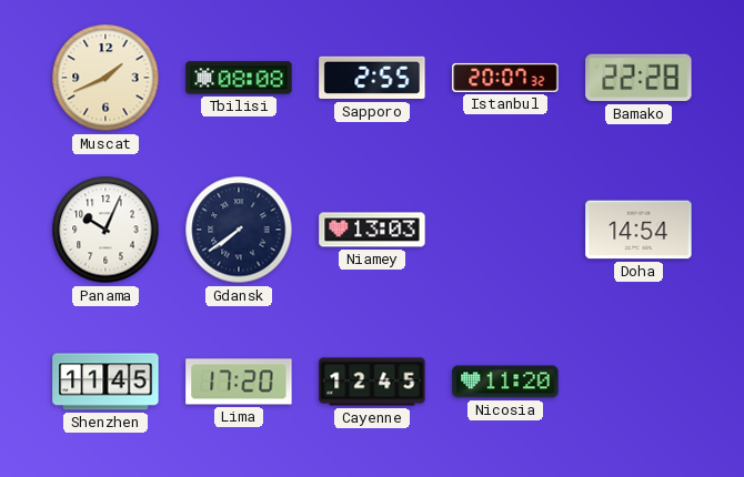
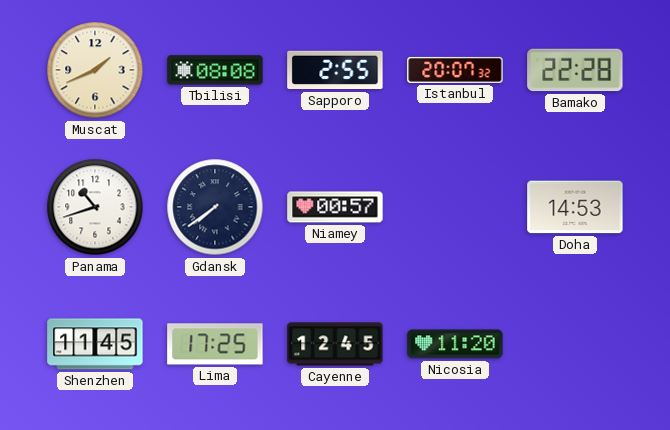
Panama: 10:04 -> 10:42 (95, 207)
Niamey: 13:03 -> 00:57 (335, 207)
Doha: 14:54 -> 14:53 (575, 207)
Lima: 17:20 -> 17:25 (215, 344)
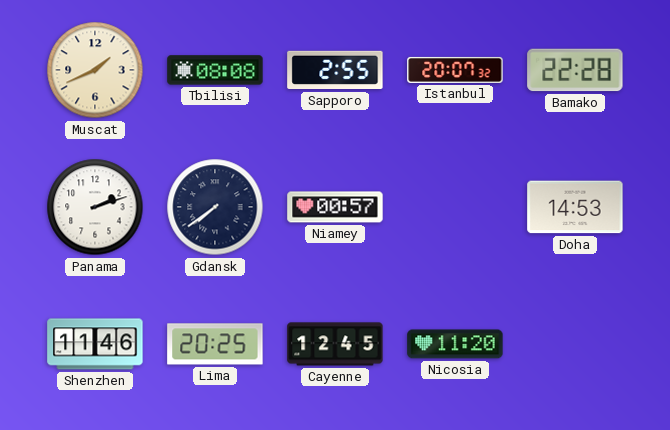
Panama: 10:42 -> 2:12 (95, 207)
Shenzhen: 11:45 -> 11:46 (95, 344)
Lima: 17:25 -> 20:25 (215, 344)
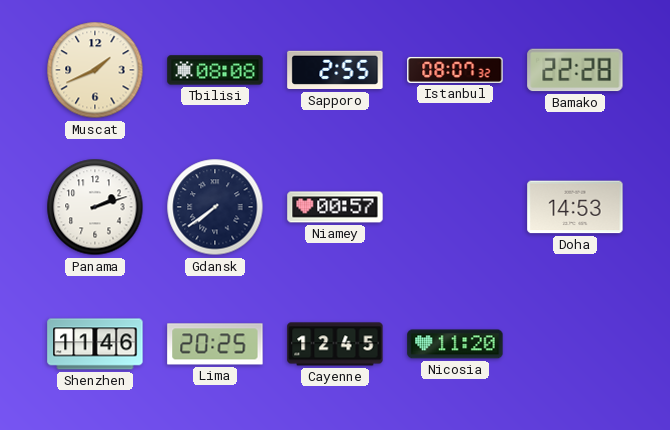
Istanbul: 20:07 -> 08:07 (455, 70)
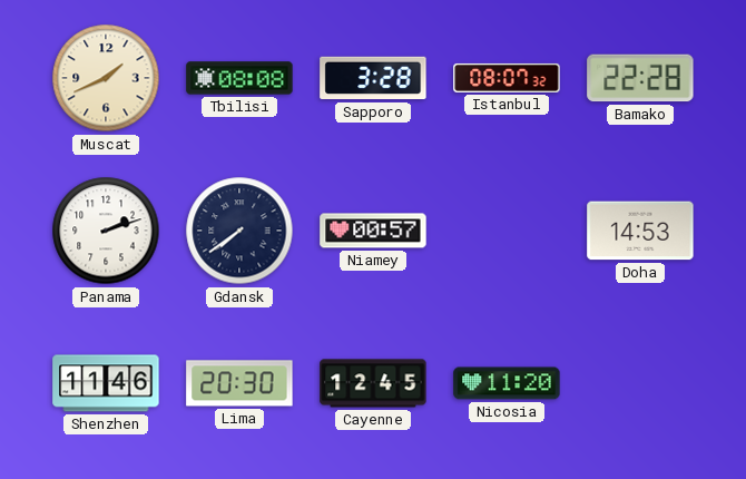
Sapporo: 2:55 -> 3:28 (373, 78)
Lima: 20:25 -> 20:30 (239, 383)
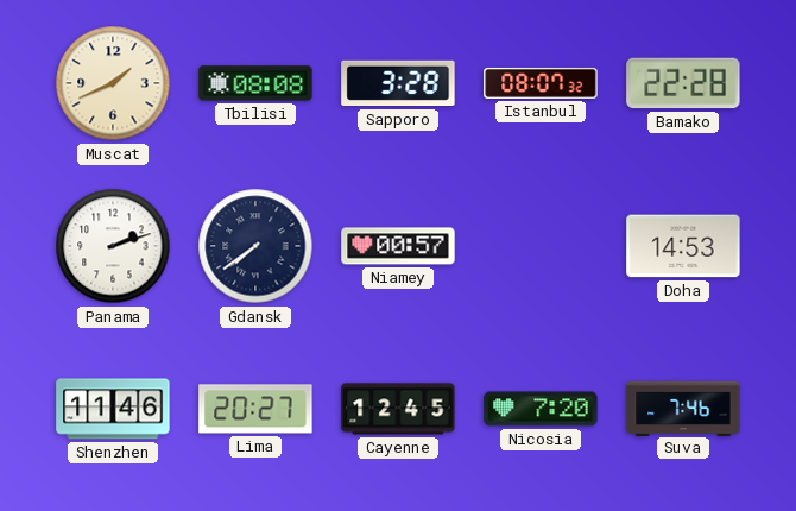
Lima: 20:30 -> 20:27 (255, 409)
Nicosia: 11:20 -> 7:20 (541, 409)
Suva: none -> 7:46 (683, 408)
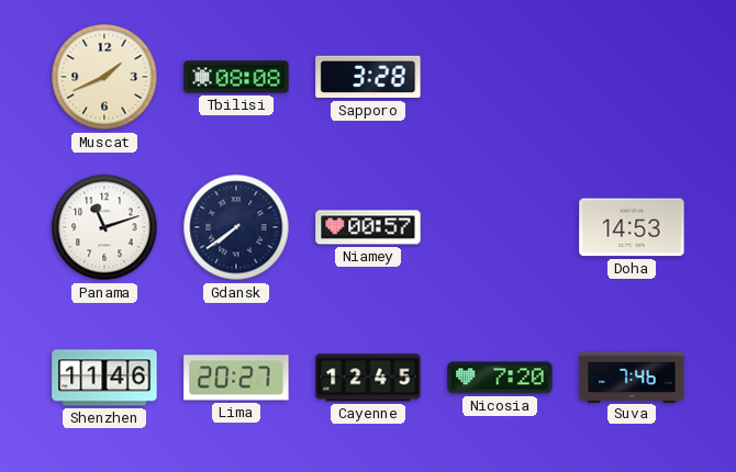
Istanbul: 08:07 -> none (541, 83)
Bamako: 22:28 -> none (683, 83)
Panama: 2:12 -> 11:12 (104, 227)
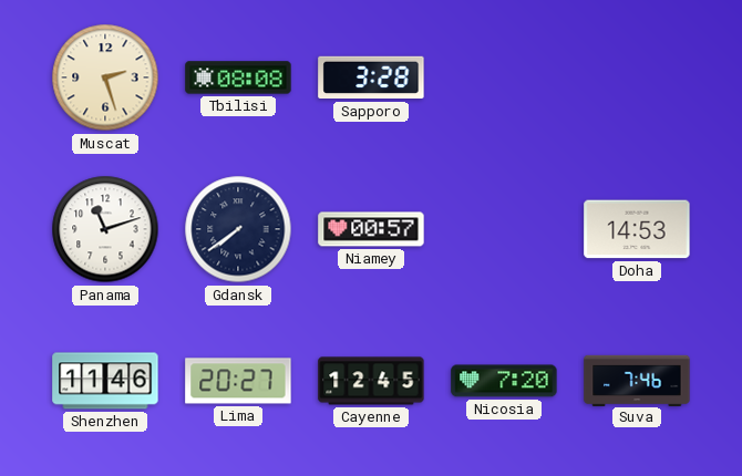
Muscat: 1:41 -> 2:27 (105, 77)
